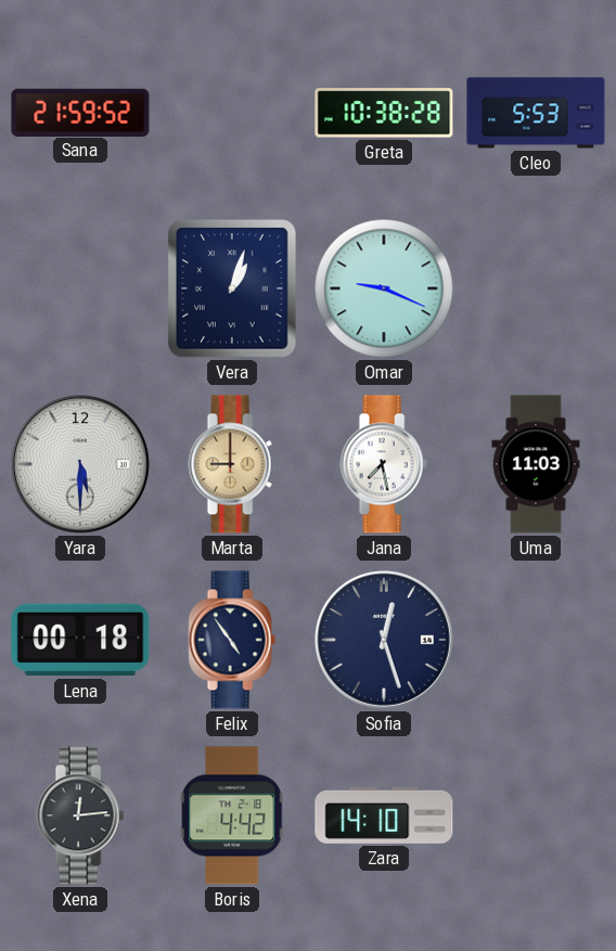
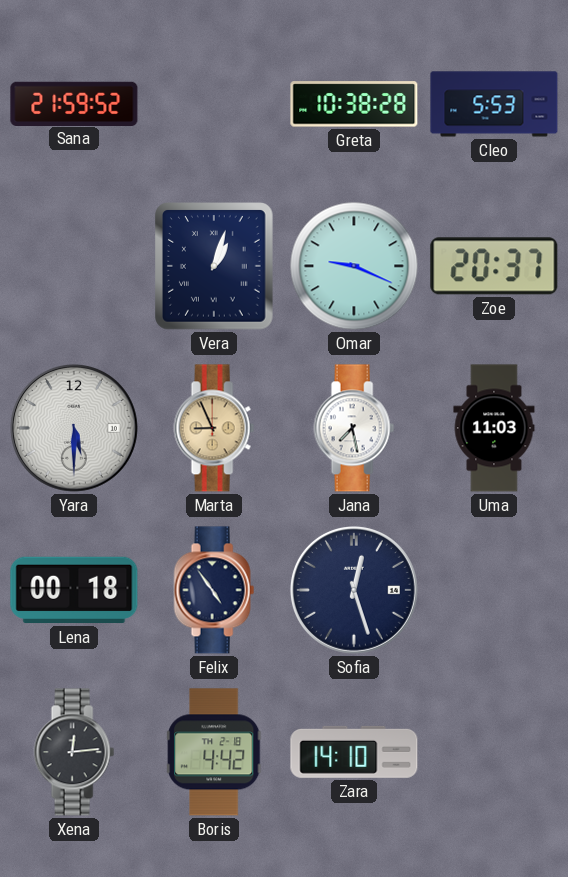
Zoe: none -> 20:37 (494, 266)
Marta: 9:00 -> 8:56 (214, 428)
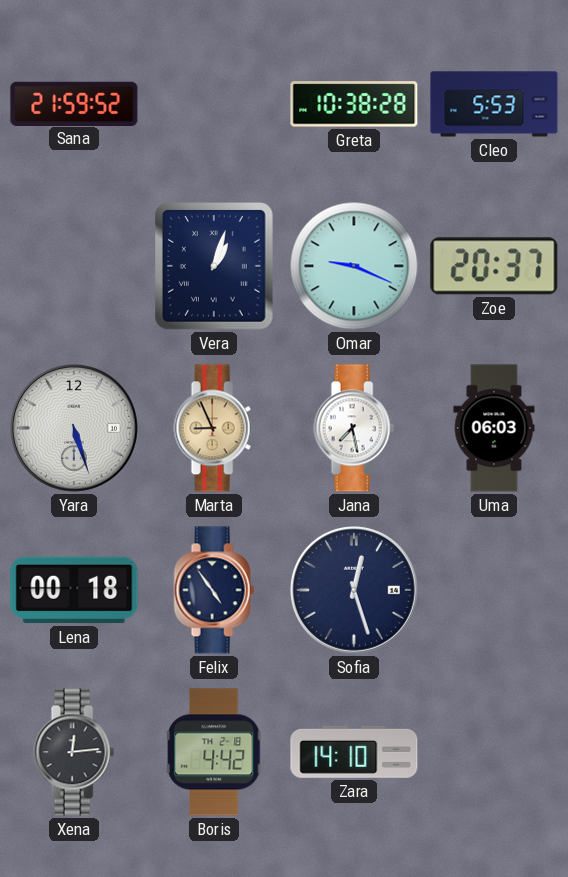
Yara: 5:30 -> 5:27 (74, 428)
Uma: 11:03 -> 06:03 (494, 428)
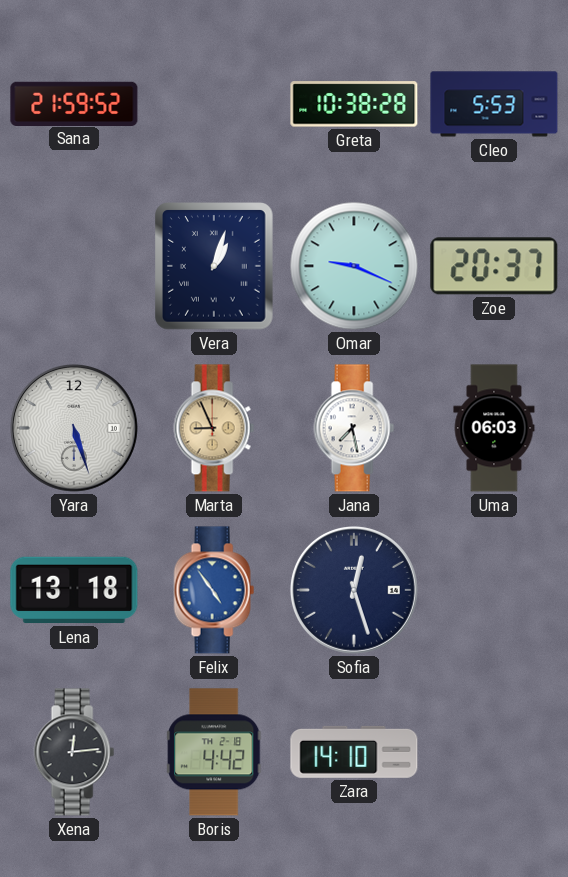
Lena: 00:18 -> 13:18 (74, 590)
Felix dial: navy -> blue (214, 590)
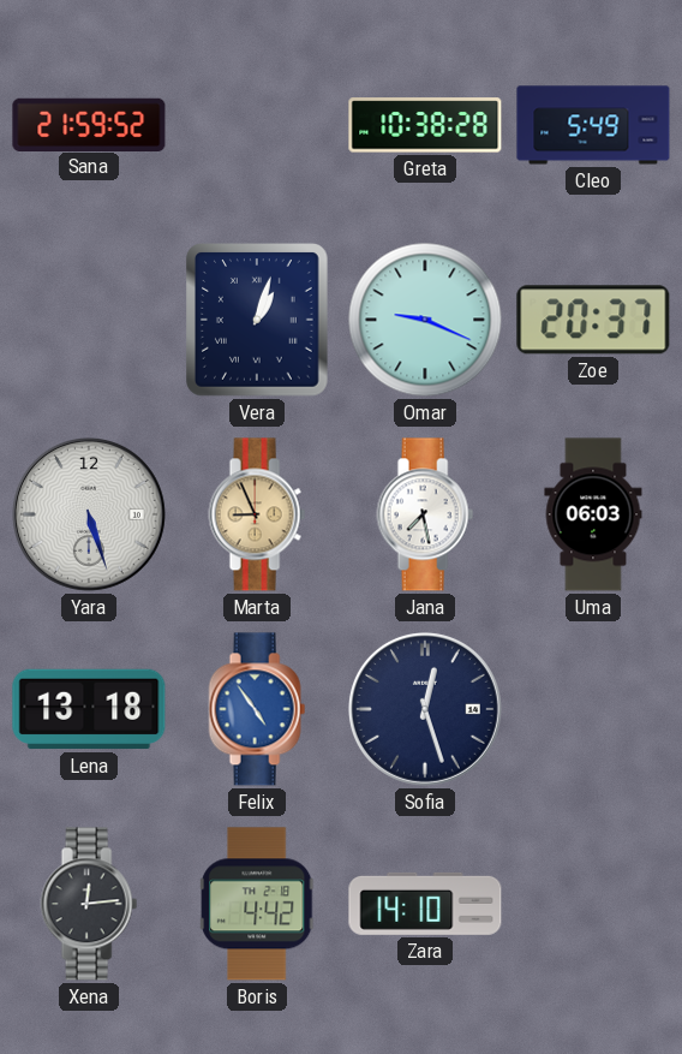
Cleo: 5:53 -> 5:49 (593, 125)
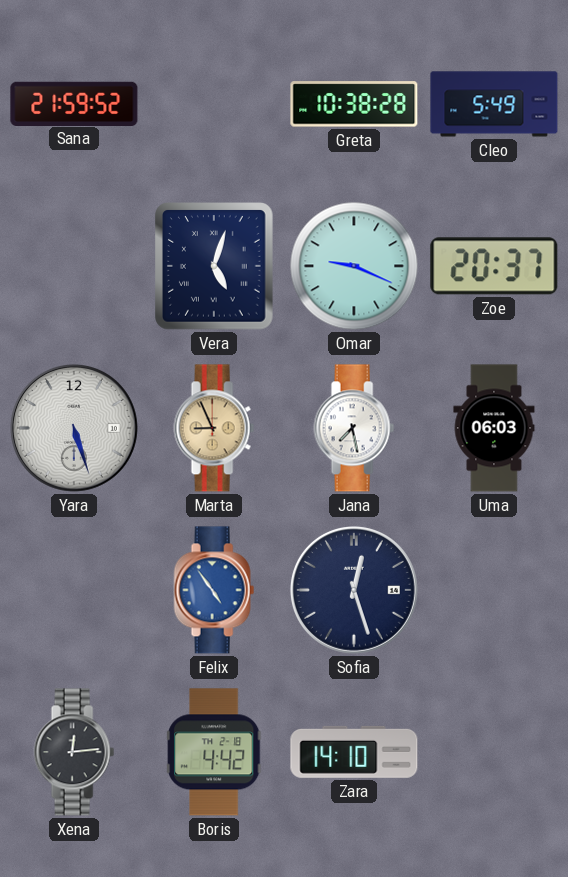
Vera: 1:03 -> 5:03 (215, 266)
Lena: 13:18 -> none (89, 709)
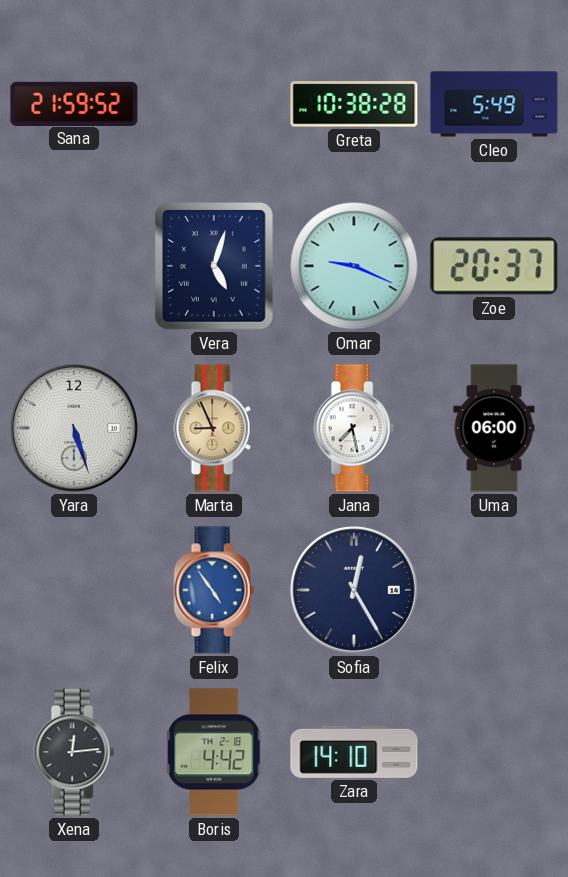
Uma: 06:03 -> 06:00 (494, 428)
Sofia: 12:27 -> 12:25 (354, 590)
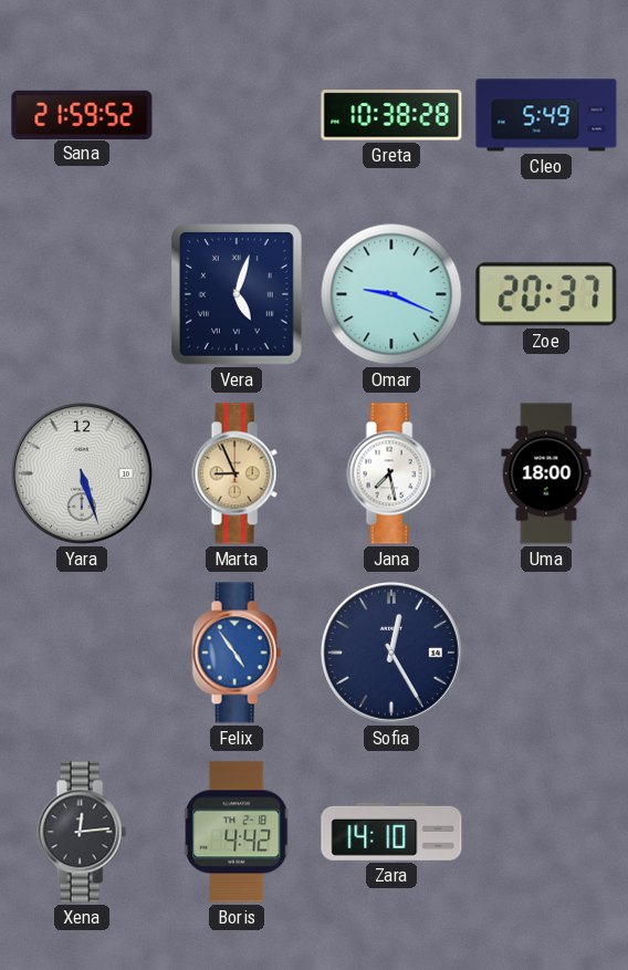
Uma: 06:00 -> 18:00 (546, 473)
